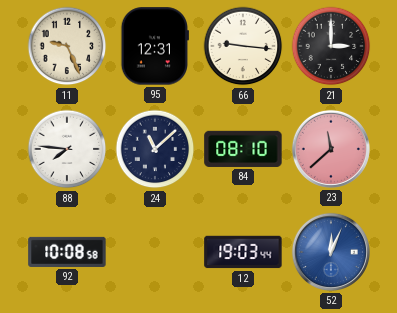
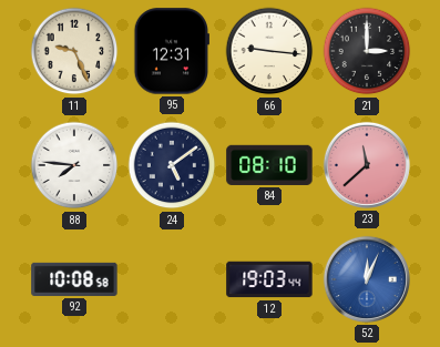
24: 11:08 -> 5:09 (172, 165)
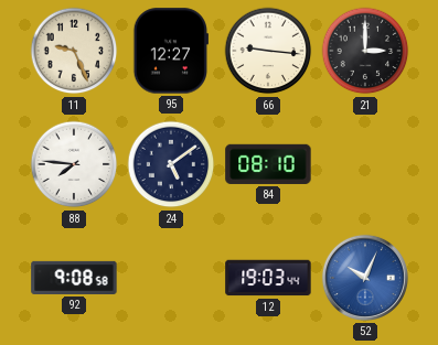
95: 12:31 -> 12:27 (170, 51)
23: 11:38 -> none (367, 165)
92: 10:08 -> 9:08 (74, 278)
52: 12:04 -> 10:04 (365, 278)
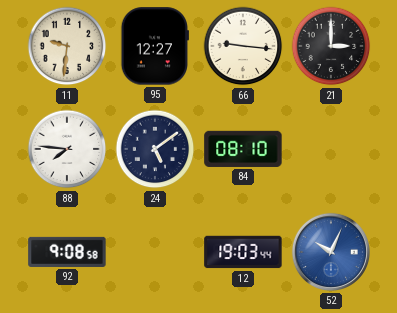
11: 9:26 -> 9:31 (67, 46)
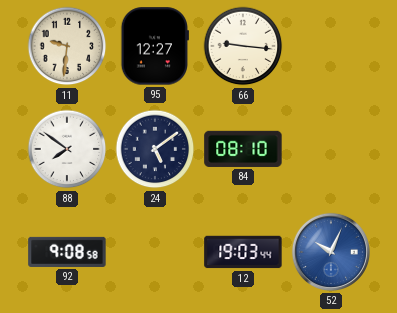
21: 3:00 -> none (331, 46)
88: 7:46 -> 7:51 (67, 149)
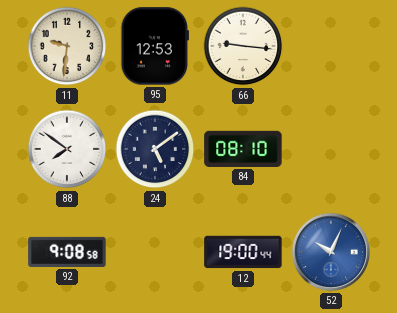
95: 12:27 -> 12:53 (154, 46)
12: 19:03 -> 19:00 (243, 252)
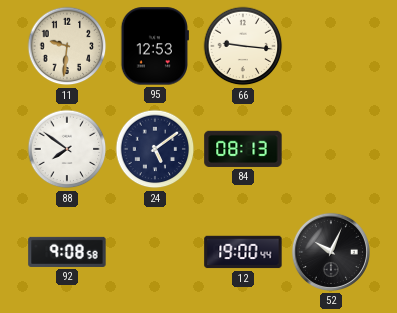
84: 08:10 -> 08:13 (243, 149)
52 dial: blue -> black (331, 252)
